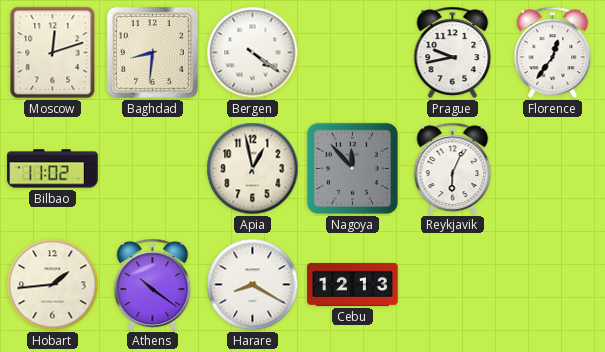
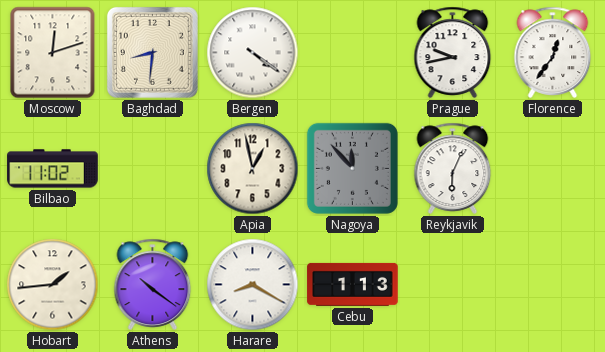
Cebu: 12:13 -> 1:13 (353, 284)
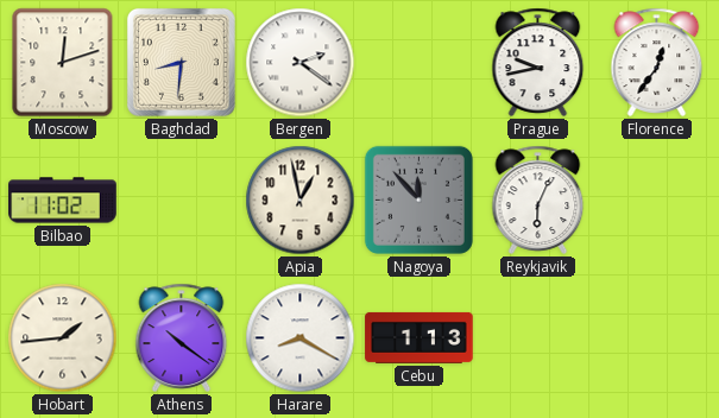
Bergen: 4:21 -> 2:21 (301, 63)
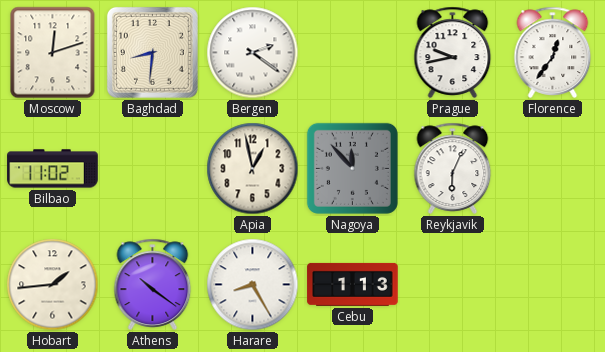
Harare: 8:20 -> 8:25 (253, 285)
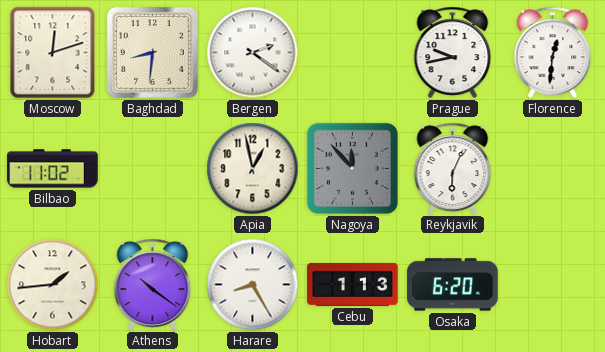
Florence: 12:36 -> 12:31 (553, 52)
Osaka: none -> 6:20 (453, 285)
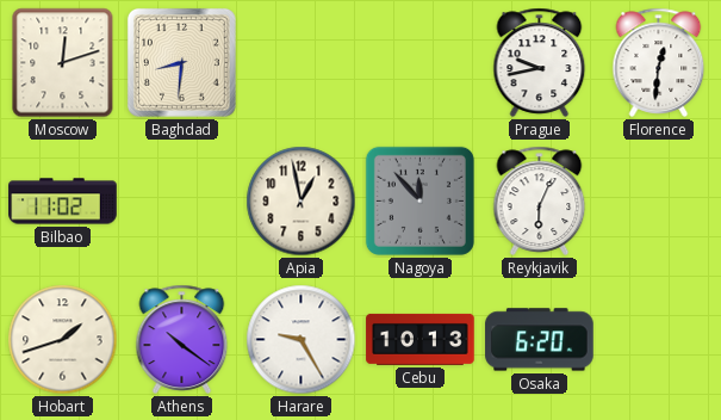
Bergen: 2:21 -> none (253, 53)
Hobart: 1:44 -> 1:42 (63, 340)
Harare: 8:25 -> 9:25 (302, 340)
Cebu: 1:13 -> 10:13 (421, 339)
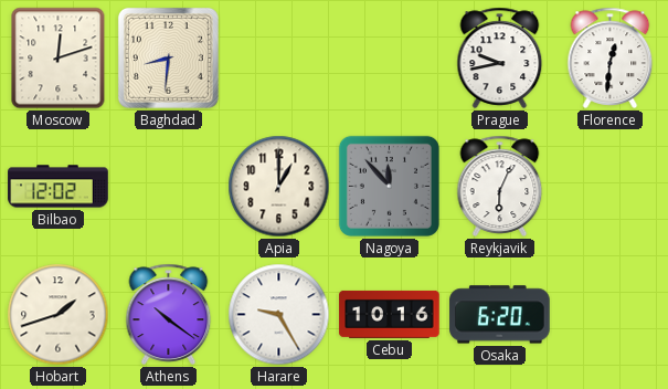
Bilbao: 11:02 -> 12:02 (59, 187)
Apia: 12:58 -> 1:00 (279, 187)
Cebu: 10:13 -> 10:16 (390, 314)
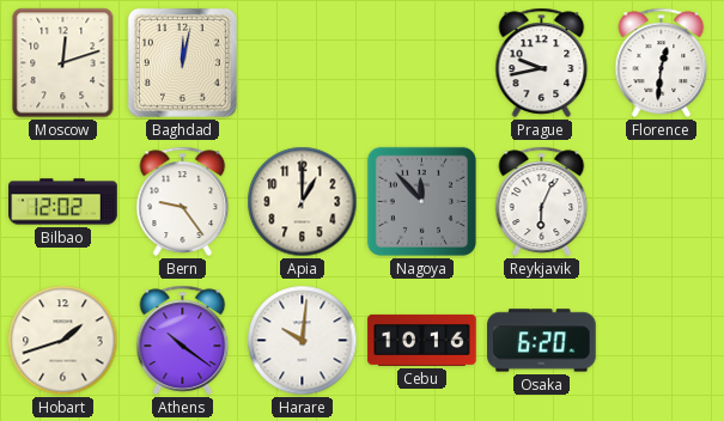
Baghdad: 8:31 -> 12:02 (182, 62)
Bern: none -> 9:24 (183, 201)
Harare: 9:25 -> 10:01 (303, 341)
